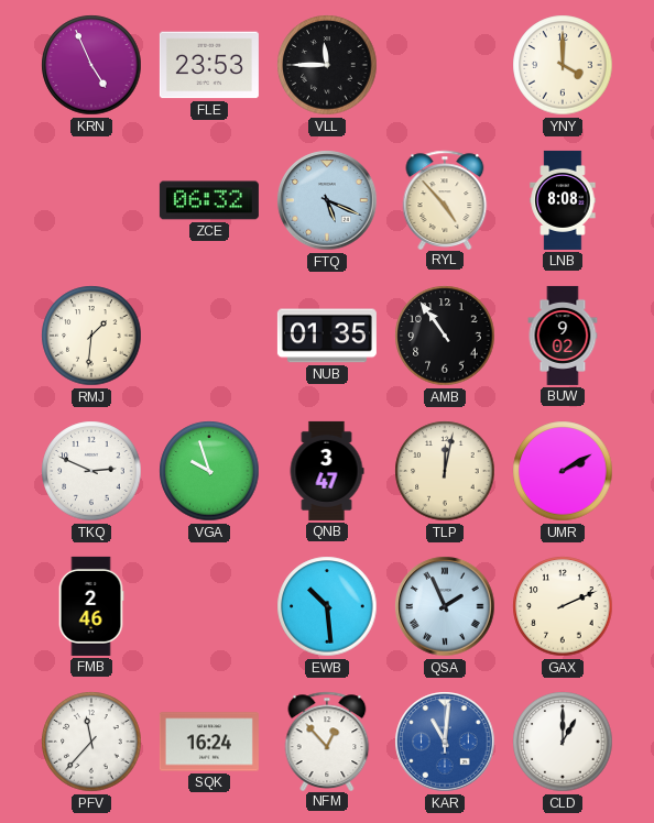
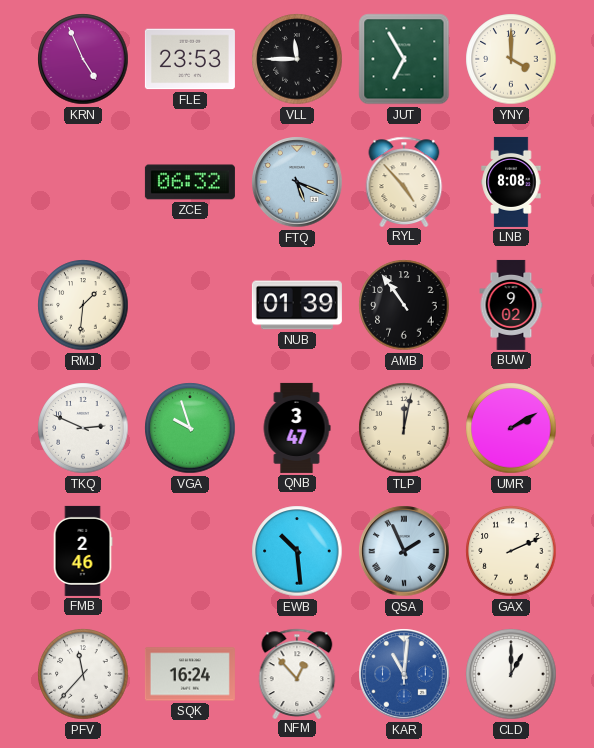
JUT: none -> 6:55 (404, 59)
NUB: 01:35 -> 01:39 (297, 305)
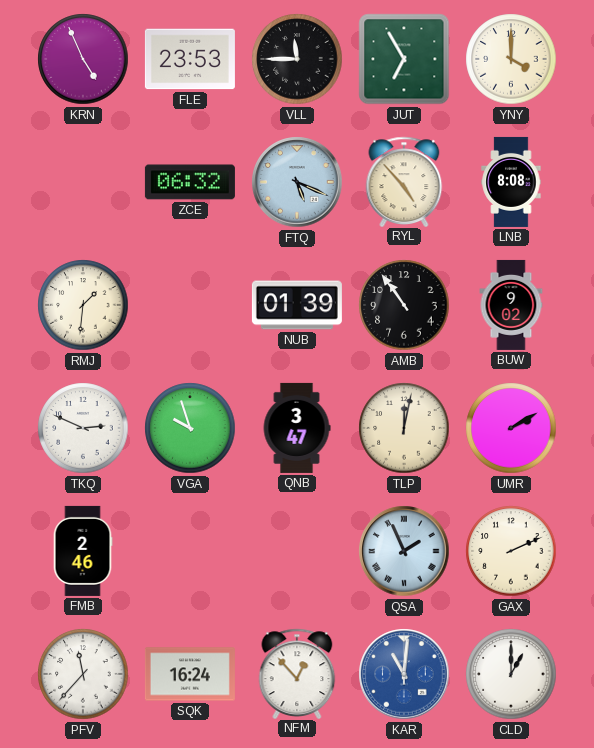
EWB: 10:29 -> none (297, 551)
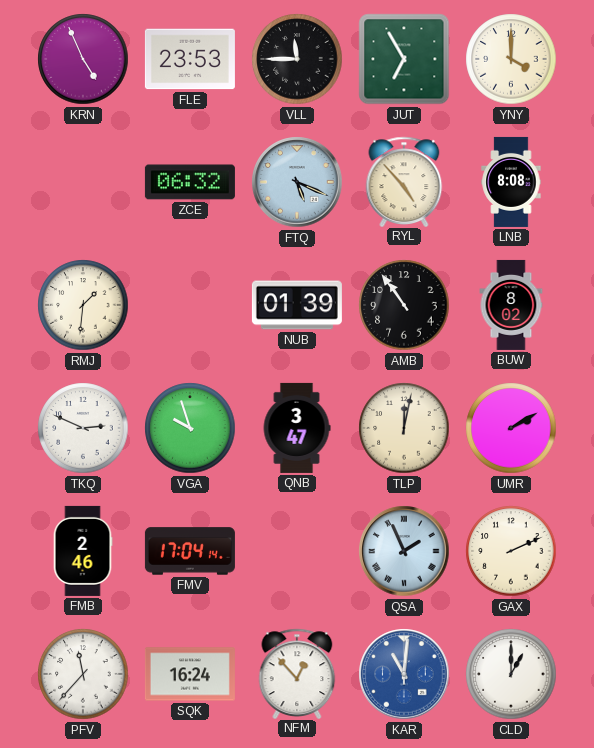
BUW: 9:02 -> 8:02 (511, 305)
FMV: none -> 17:04 (190, 551)
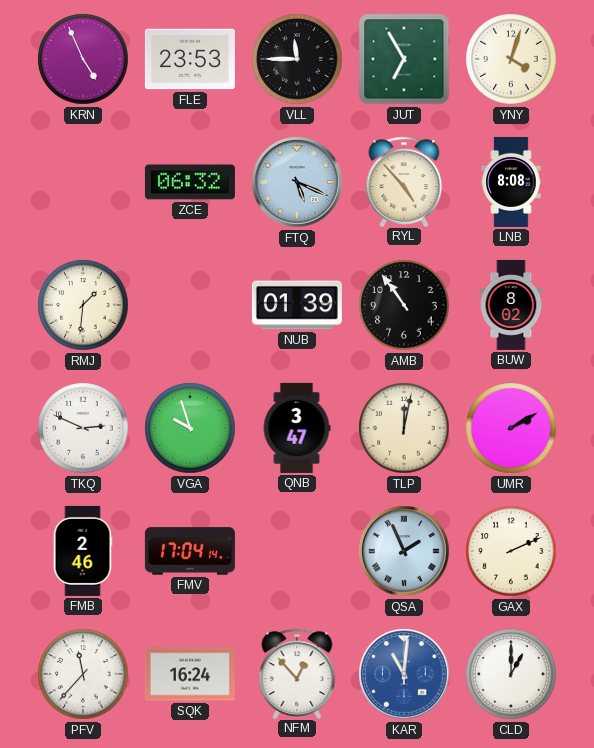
YNY: 4:00 -> 4:03 (511, 59)
